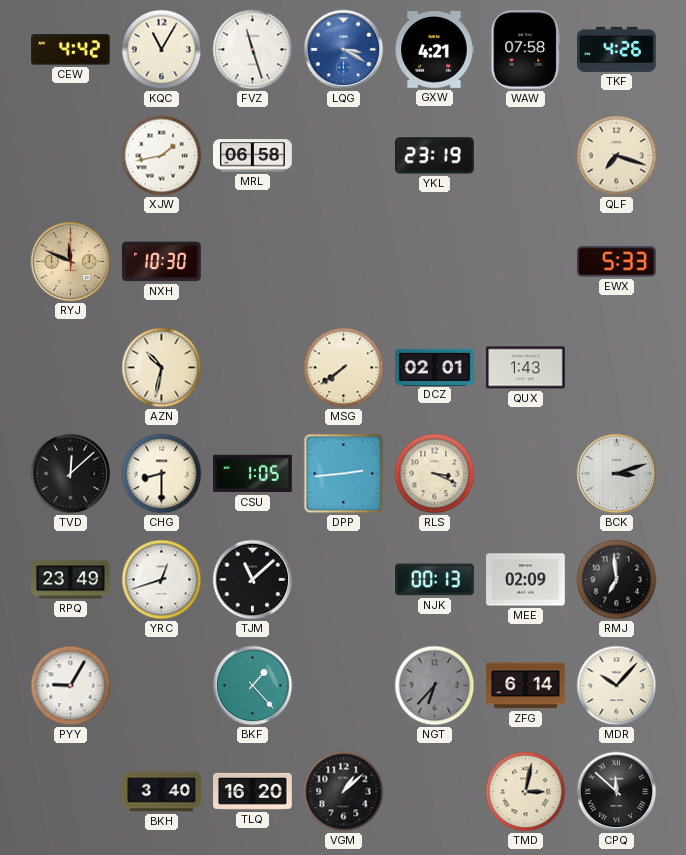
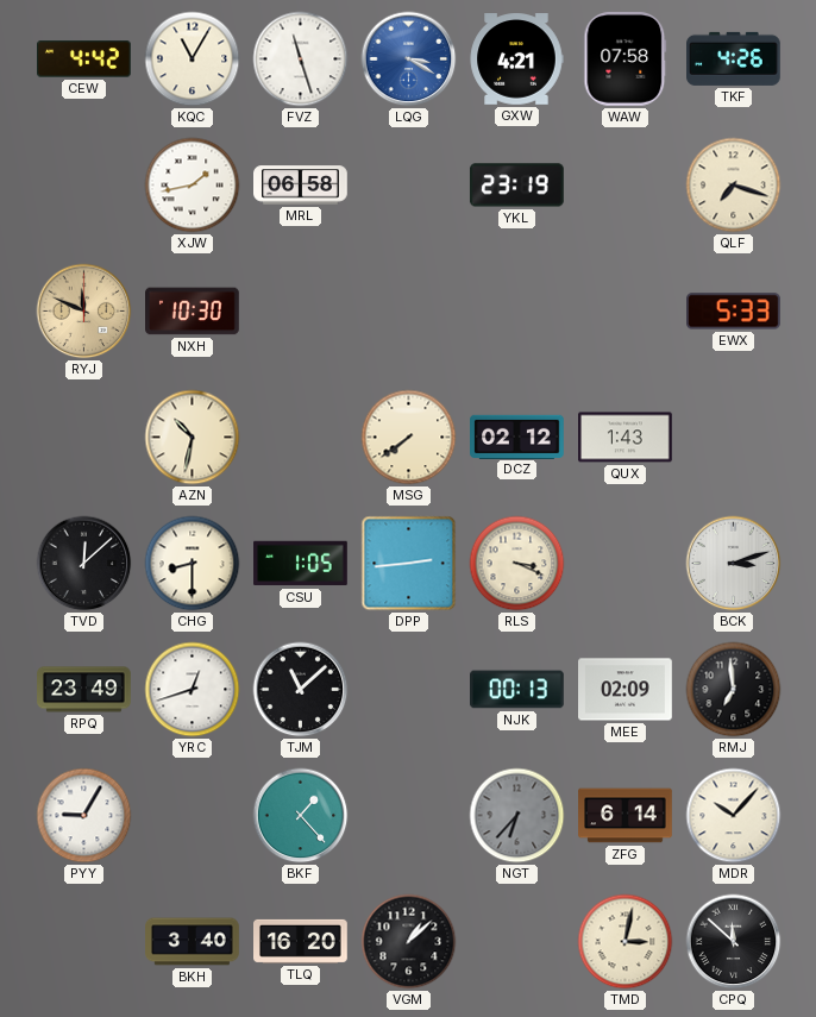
DCZ: 02:01 -> 02:12 (517, 437)
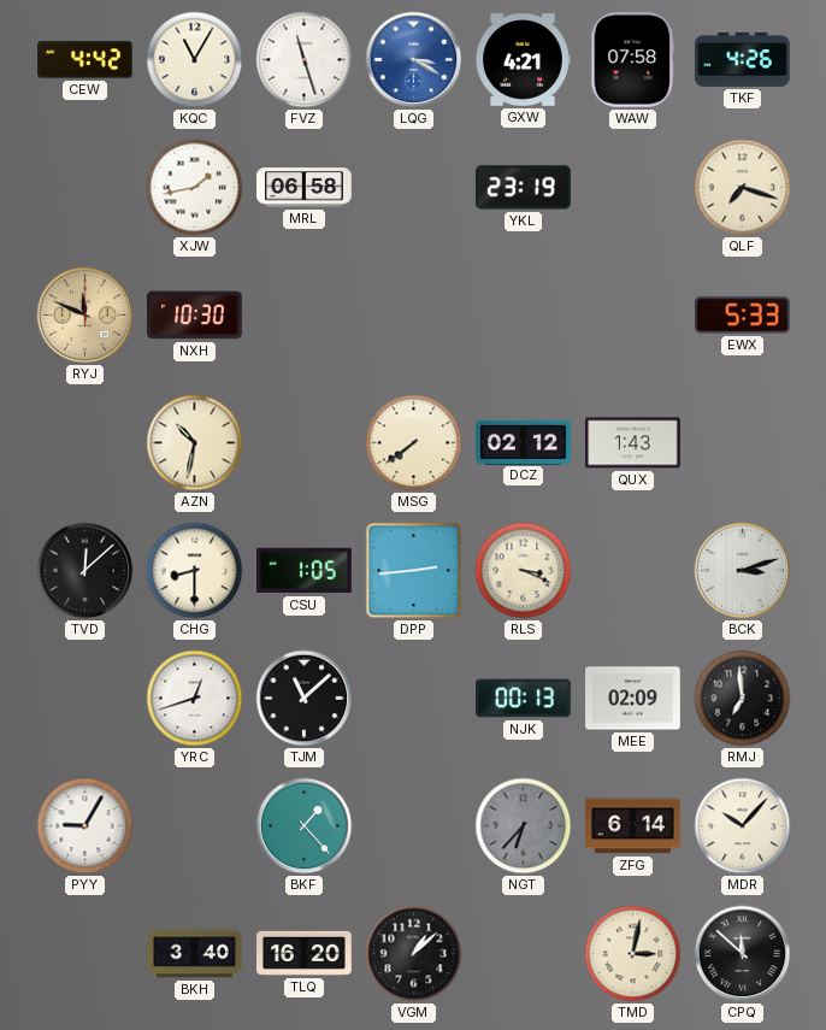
RPQ: 23:49 -> none (84, 690)
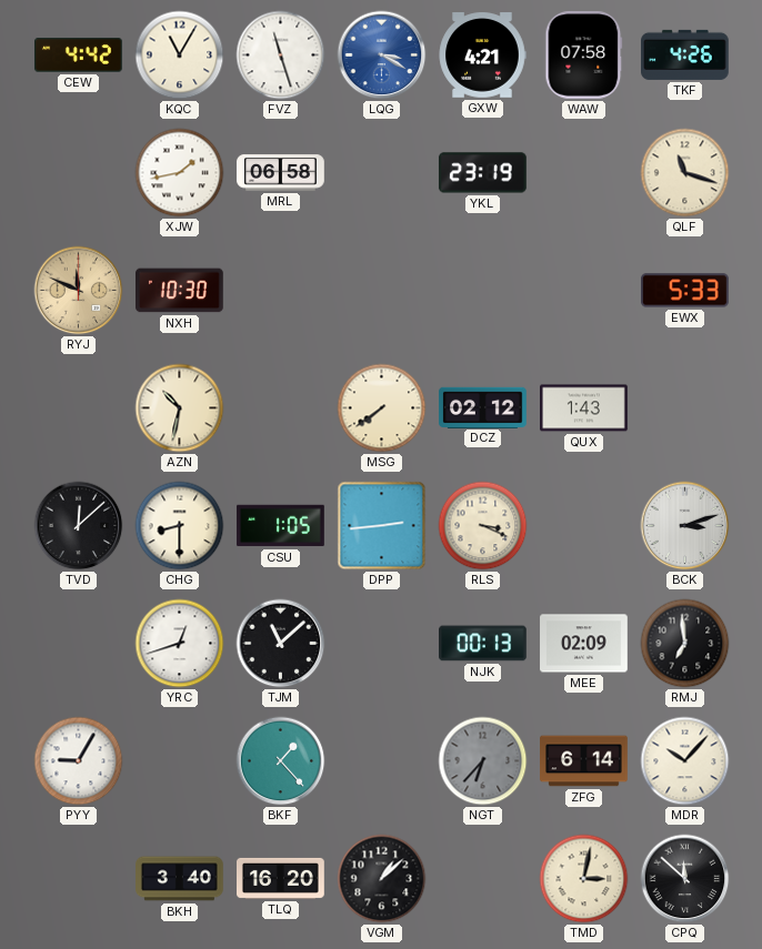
QLF: 7:18 -> 11:18 (685, 173)
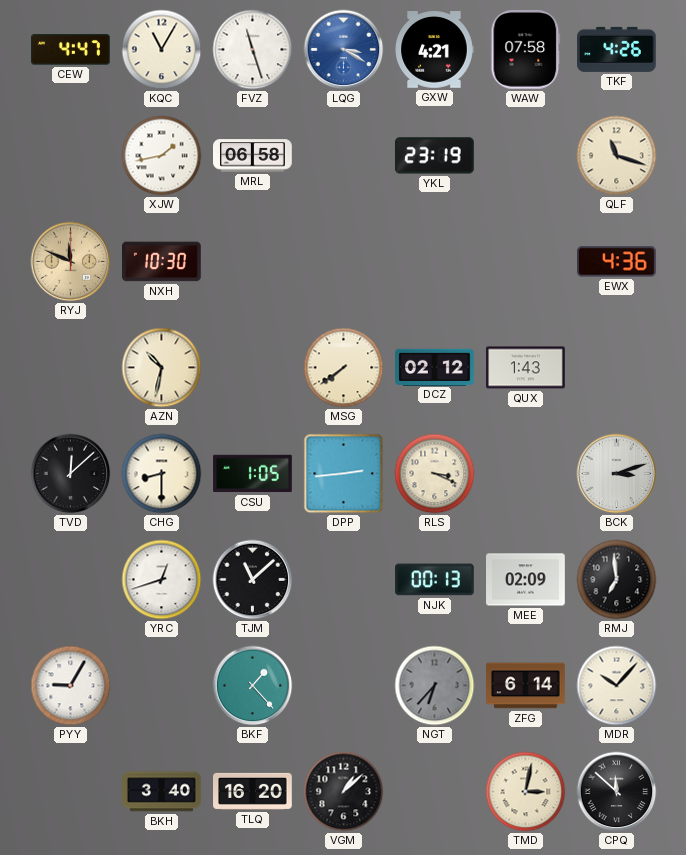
CEW: 4:42 -> 4:47 (71, 50)
EWX: 5:33 -> 4:36 (617, 262)
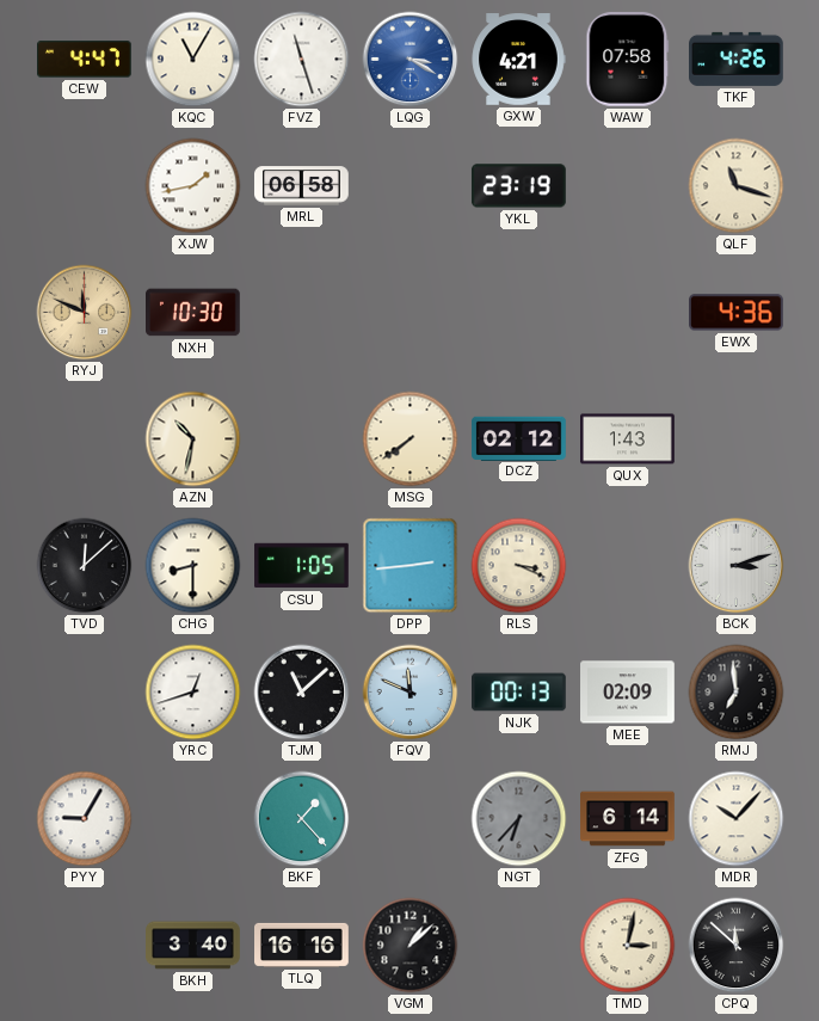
FQV: none -> 11:49 (411, 693)
TLQ: 16:20 -> 16:16 (302, 945)
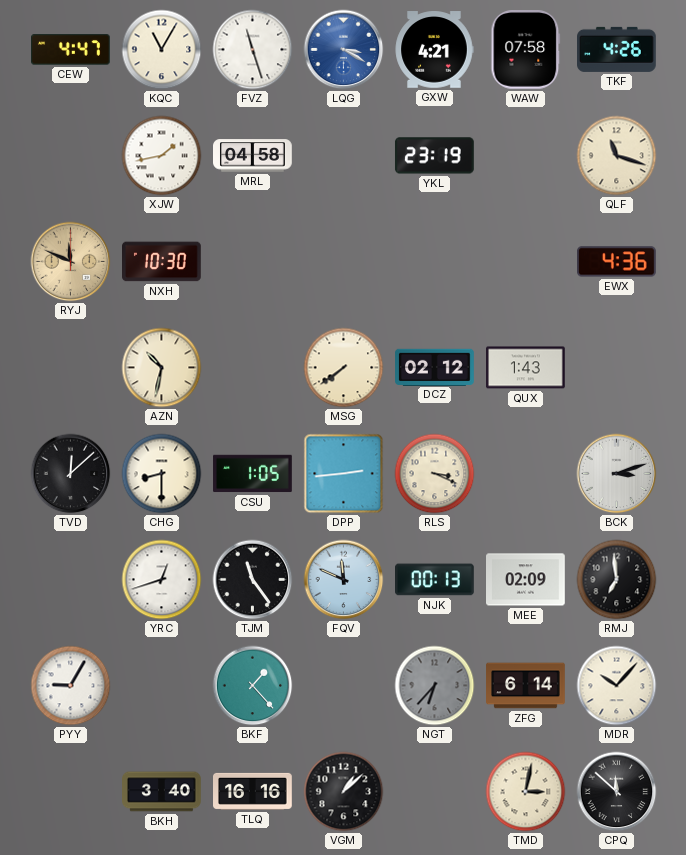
MRL: 06:58 -> 04:58 (253, 156)
TJM: 11:08 -> 11:24 (253, 580)
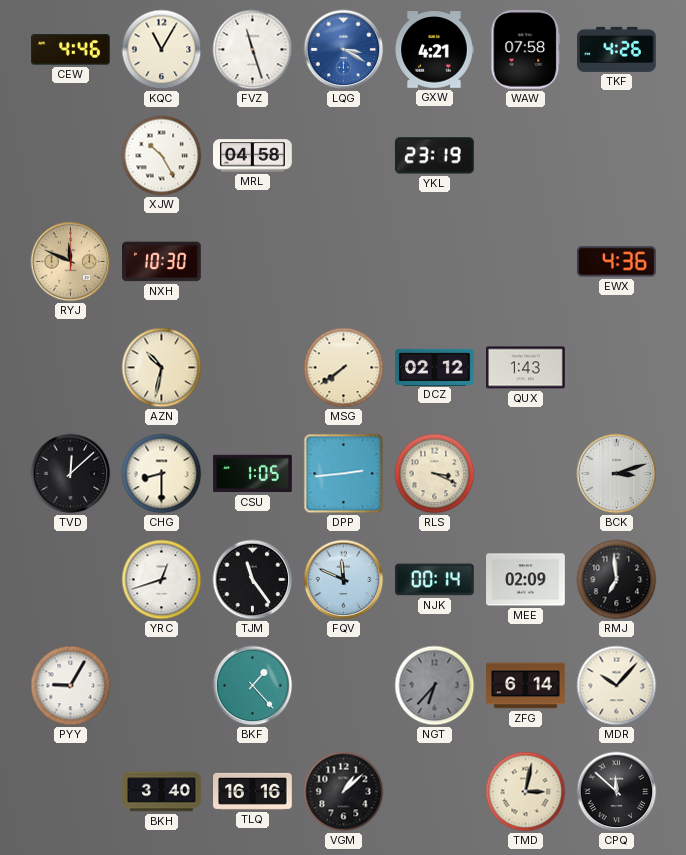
CEW: 4:47 -> 4:46 (71, 50)
XJW: 1:43 -> 10:25 (162, 156)
QLF: 11:18 -> none (617, 156)
NJK: 00:13 -> 00:14 (435, 580)
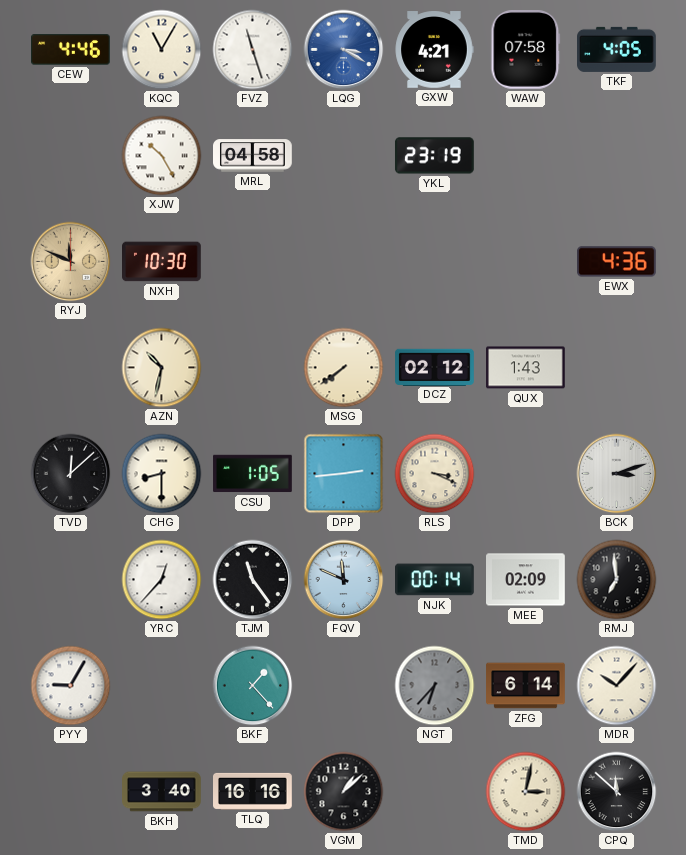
TKF: 4:26 -> 4:05 (617, 49)
YRC: 12:42 -> 12:37 (162, 580)
